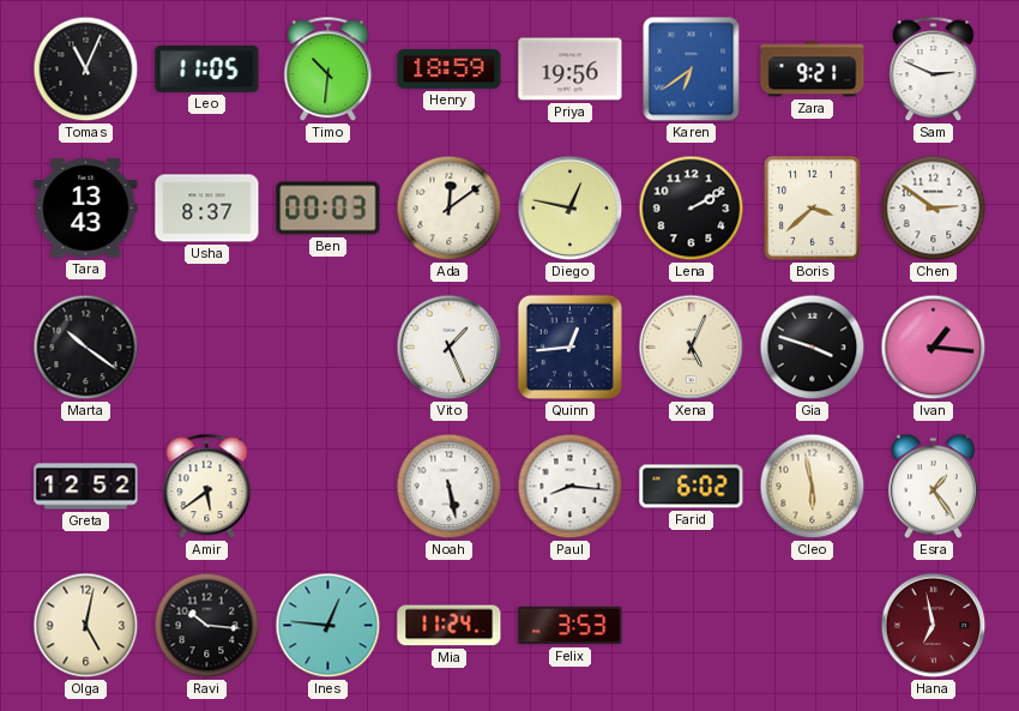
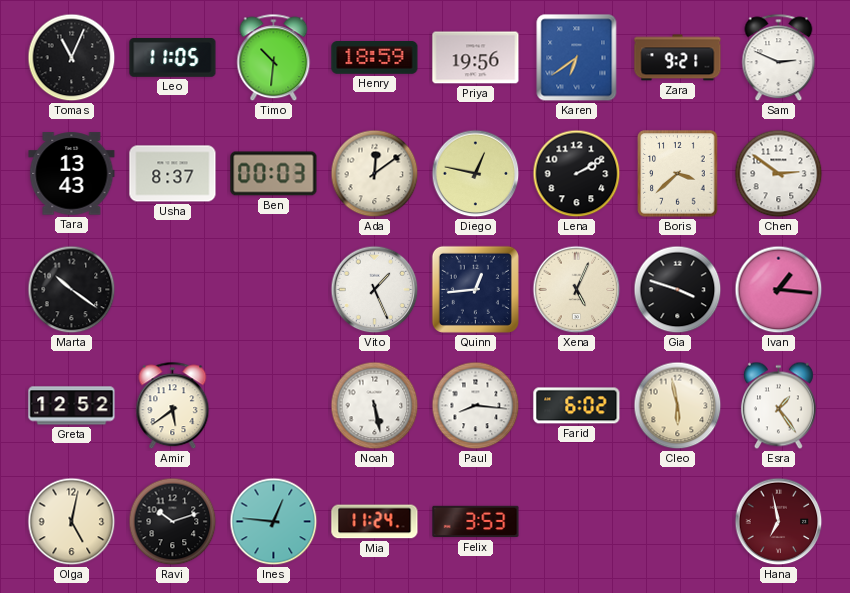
Ravi: 10:16 -> 10:12 (173, 522)
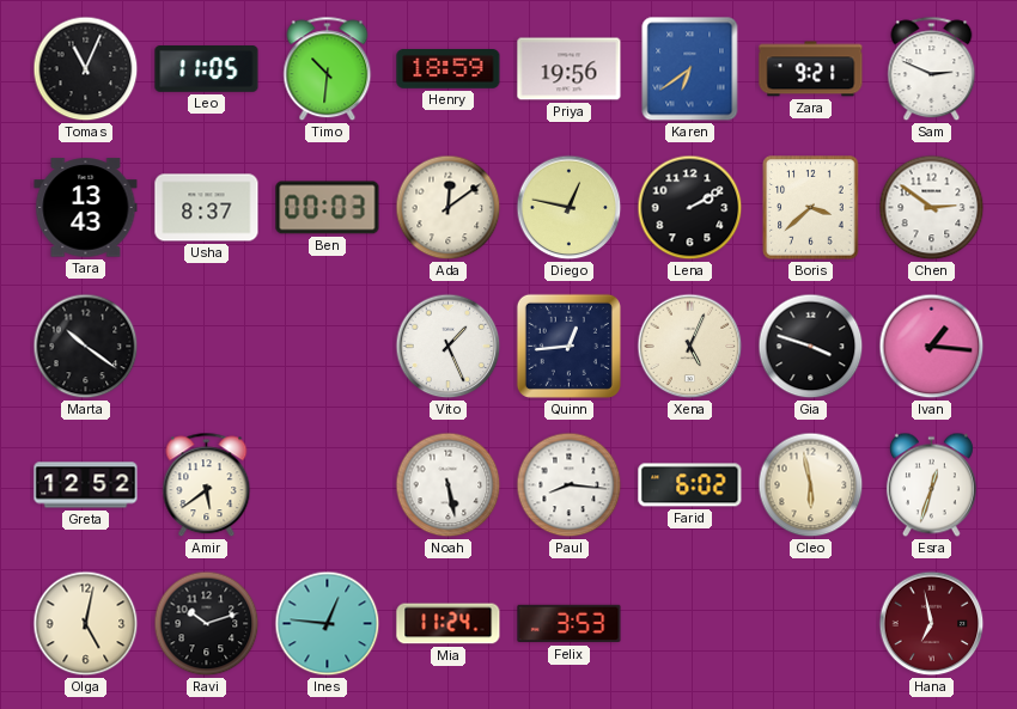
Esra: 1:24 -> 12:33 (931, 485)
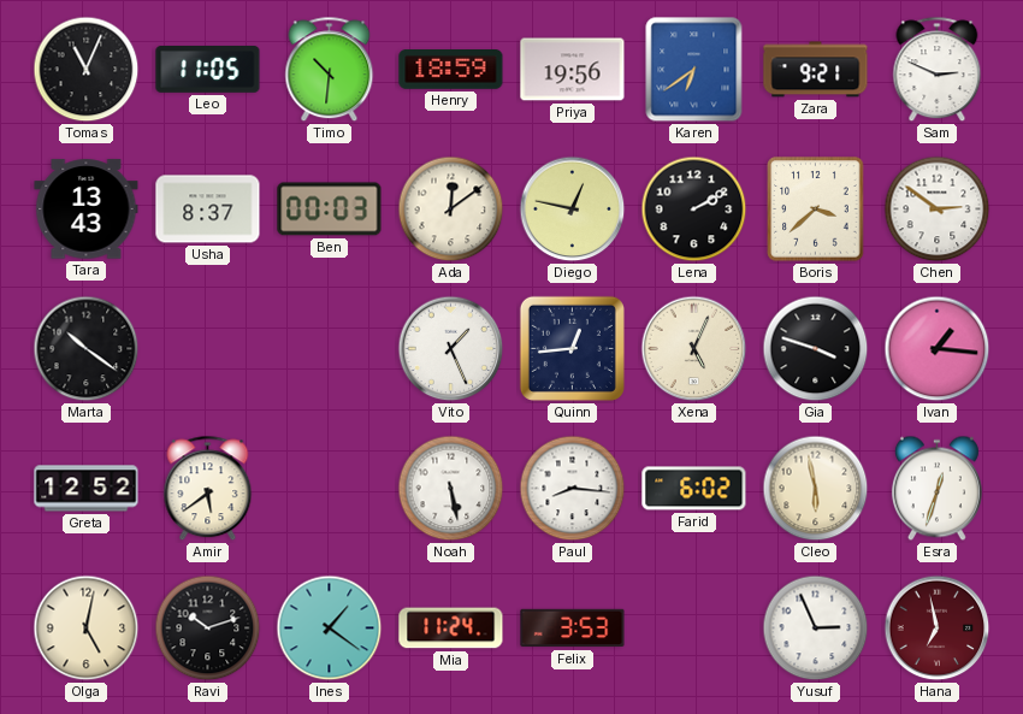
Ines: 12:46 -> 1:21 (330, 629)
Yusuf: none -> 2:56 (816, 629)
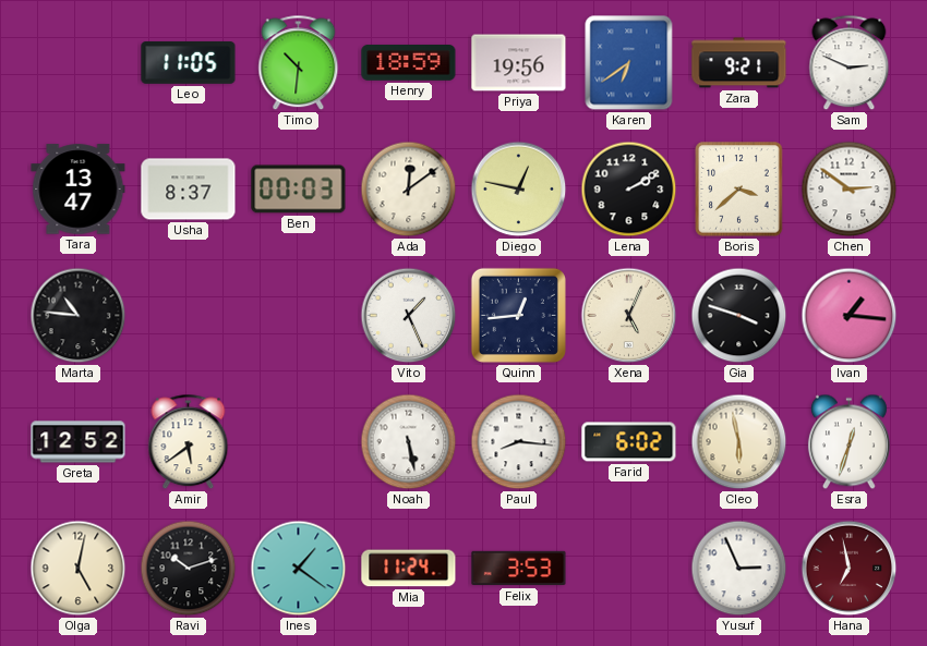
Tomas: 11:04 -> none (87, 70)
Tara: 13:43 -> 13:47 (79, 190)
Marta: 10:21 -> 10:46 (79, 316)
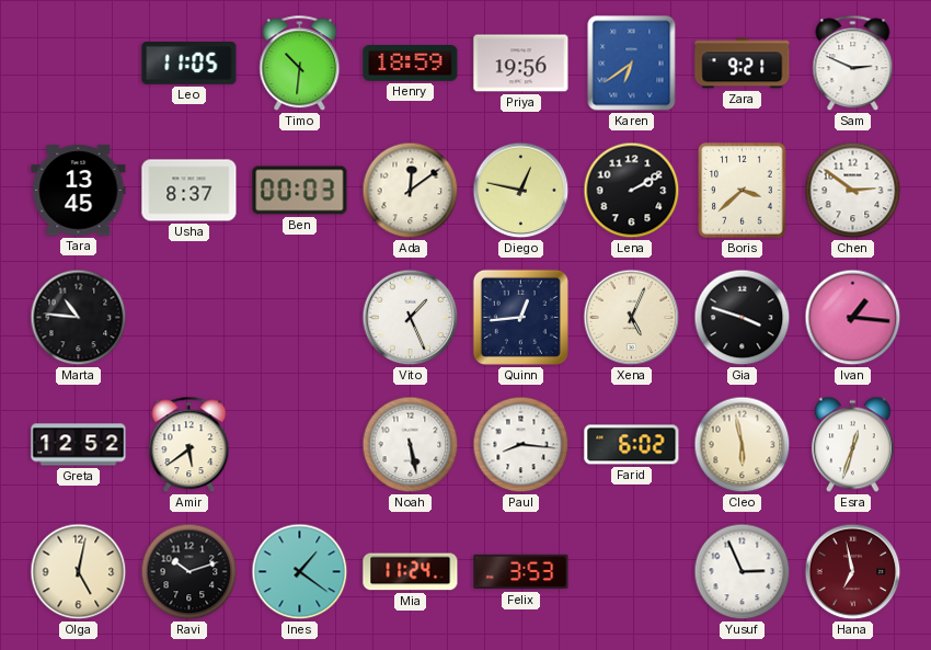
Tara: 13:47 -> 13:45 (79, 191)
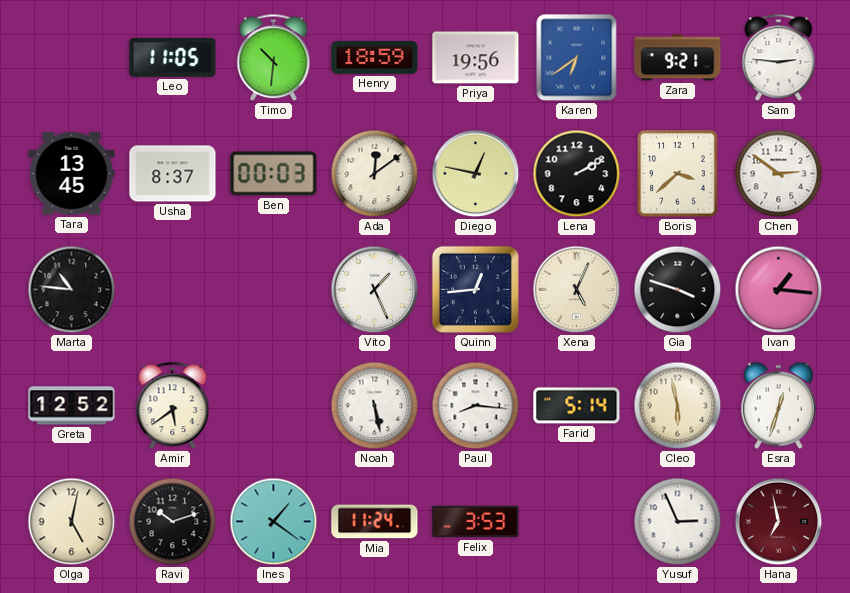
Sam: 2:49 -> 2:46 (779, 58)
Farid: 6:02 -> 5:14 (577, 406)
